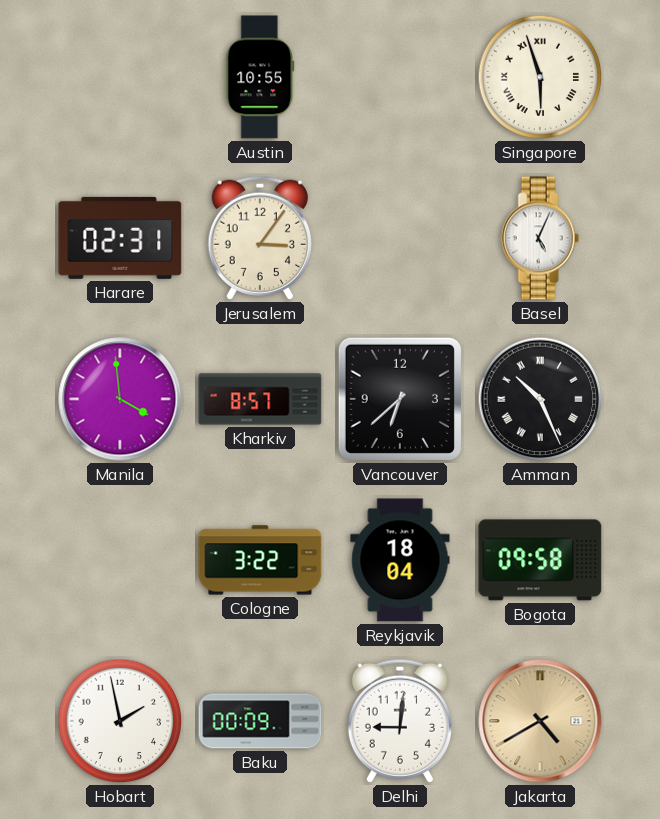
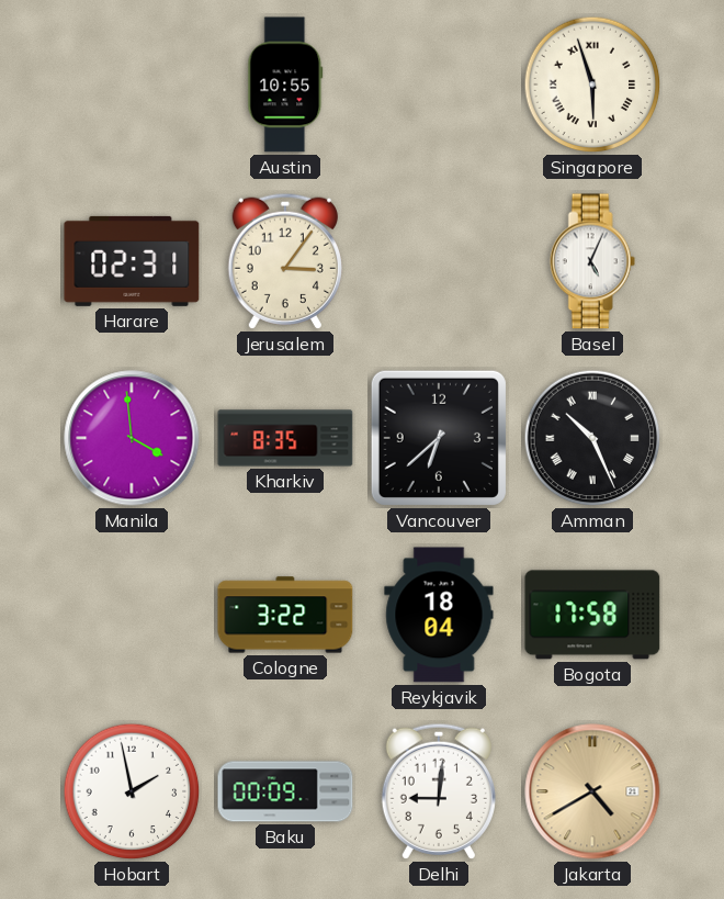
Kharkiv: 8:57 -> 8:35 (285, 438)
Bogota: 09:58 -> 17:58 (592, 615)
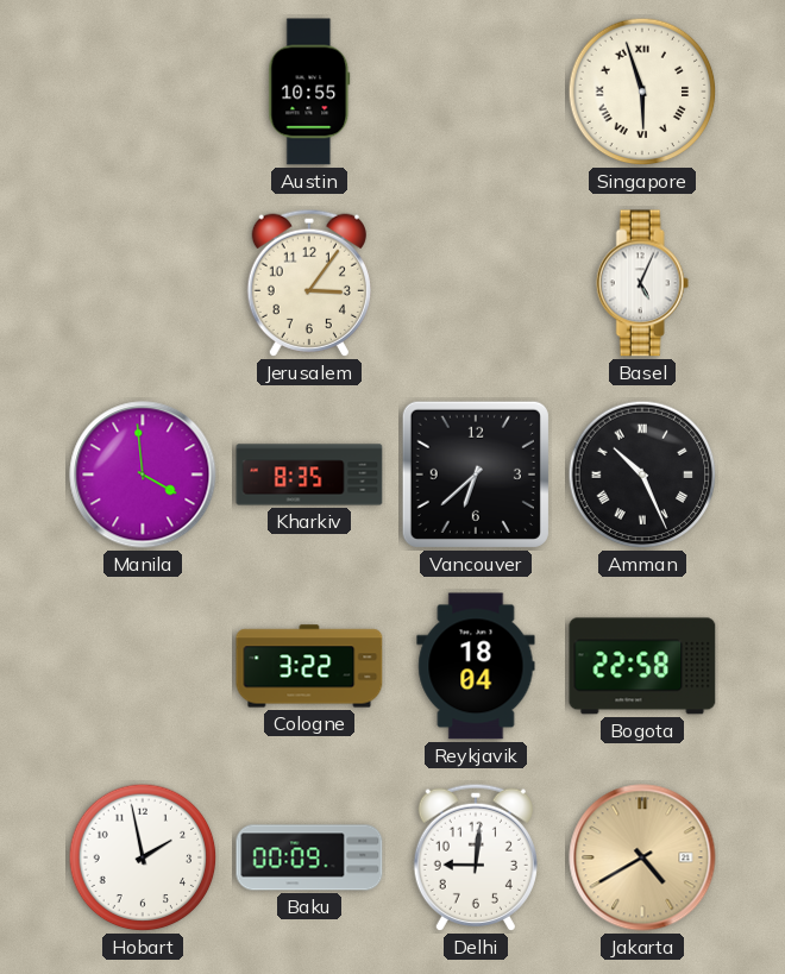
Harare: 02:31 -> none (132, 261)
Bogota: 17:58 -> 22:58 (642, 666)
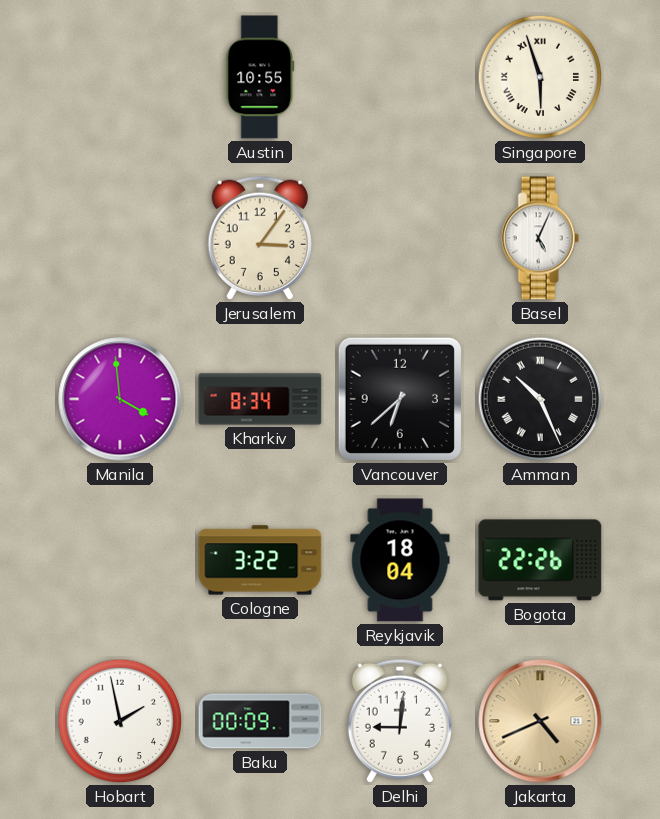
Kharkiv: 8:35 -> 8:34 (260, 399)
Bogota: 22:58 -> 22:26 (540, 560)
Jakarta: 4:40 -> 4:41 (540, 721)
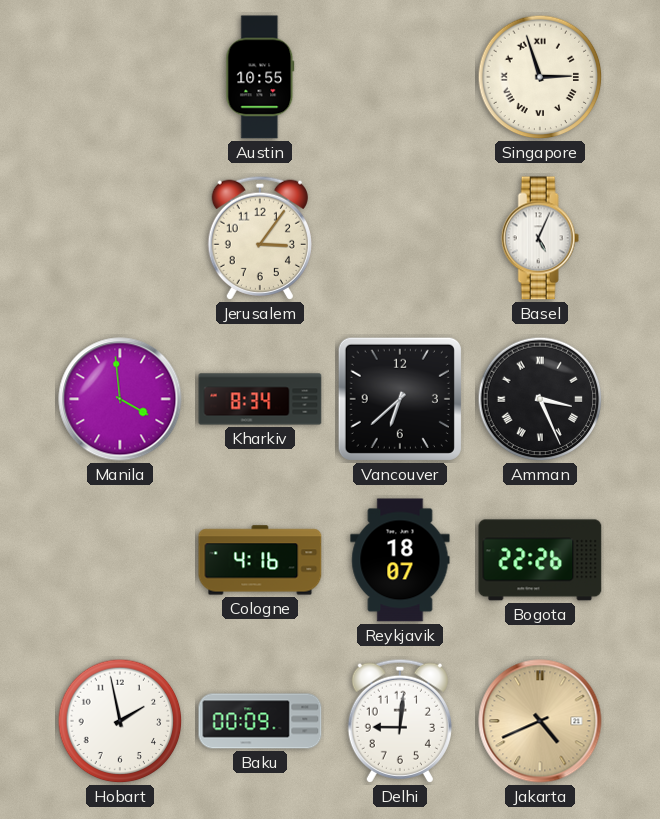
Singapore: 5:57 -> 2:57 (540, 77)
Amman: 10:26 -> 3:26 (540, 399)
Cologne: 3:22 -> 4:16 (260, 560)
Reykjavik: 18:04 -> 18:07 (400, 560)
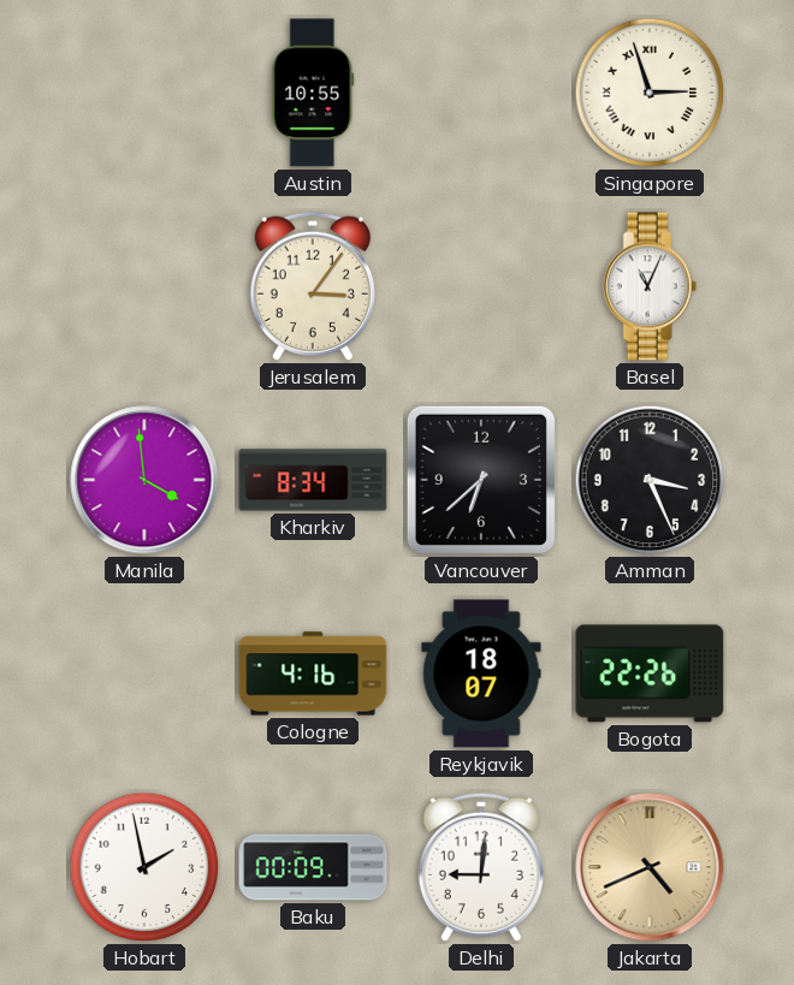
Basel: 5:04 -> 11:04 (650, 286)
Amman numerals: Roman -> Arabic (650, 480)
